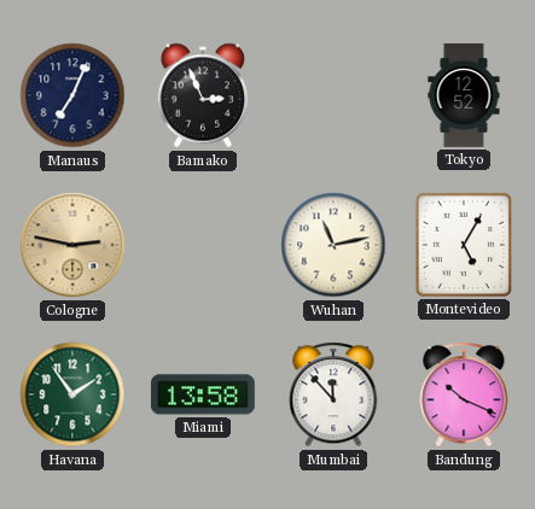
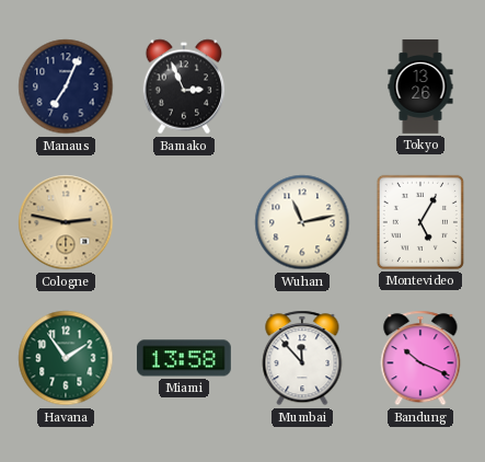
Tokyo: 12:52 -> 13:26 (420, 88)
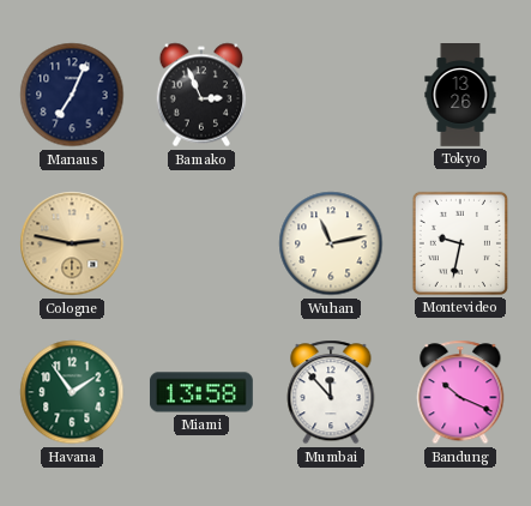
Montevideo: 5:05 -> 9:32 (460, 243)
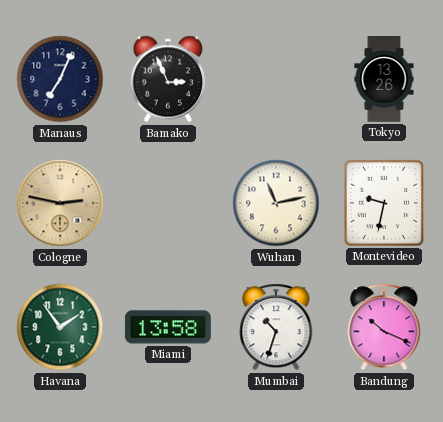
Mumbai: 11:53 -> 10:33 (276, 327)
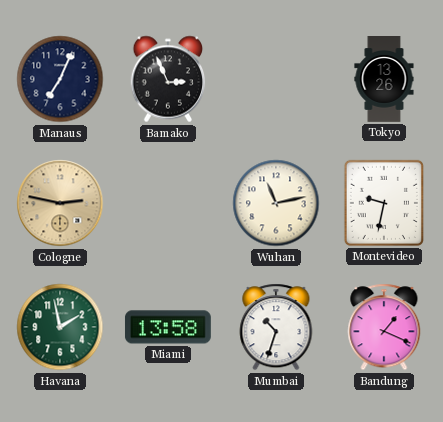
Havana: 1:54 -> 1:58 (60, 327)
Bandung: 10:19 -> 1:19 (384, 327)
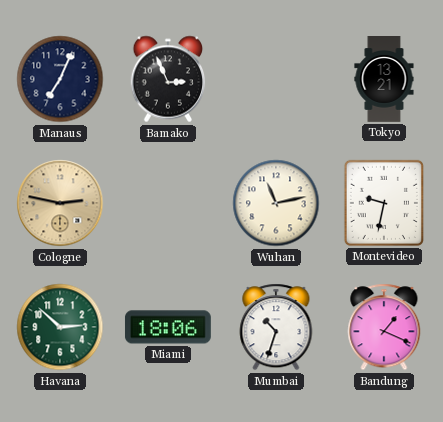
Tokyo: 13:26 -> 13:21 (384, 80)
Havana: 1:58 -> 2:52 (60, 327)
Miami: 13:58 -> 18:06 (168, 327)
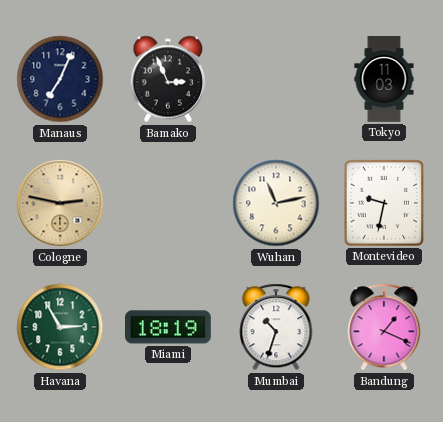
Tokyo: 13:21 -> 11:03 (384, 80)
Havana: 2:52 -> 2:55 (60, 327)
Miami: 18:06 -> 18:19 (168, 327)
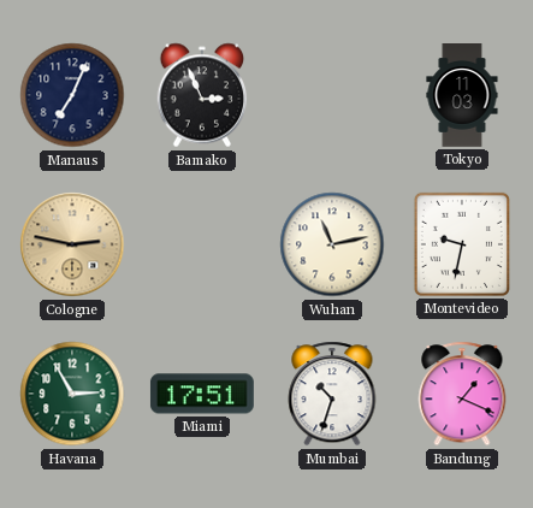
Miami: 18:19 -> 17:51 (202, 394)
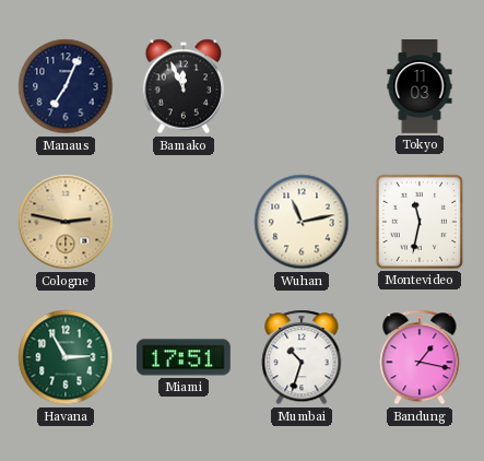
Bamako: 2:56 -> 11:56 (184, 86)
Montevideo: 9:32 -> 11:32 (420, 222)
Bandung: 1:19 -> 1:17 (420, 357)
